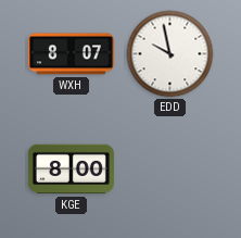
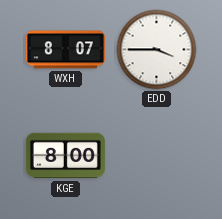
EDD: 9:58 -> 3:45 (157, 50)
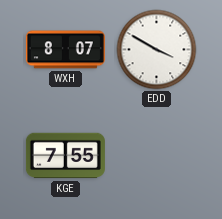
EDD: 3:45 -> 3:50 (157, 50)
KGE: 8:00 -> 7:55 (65, 156)
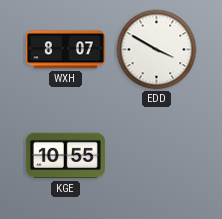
KGE: 7:55 -> 10:55 (65, 156)
